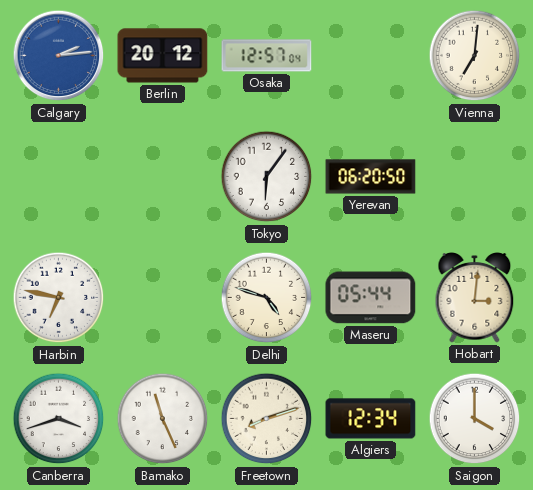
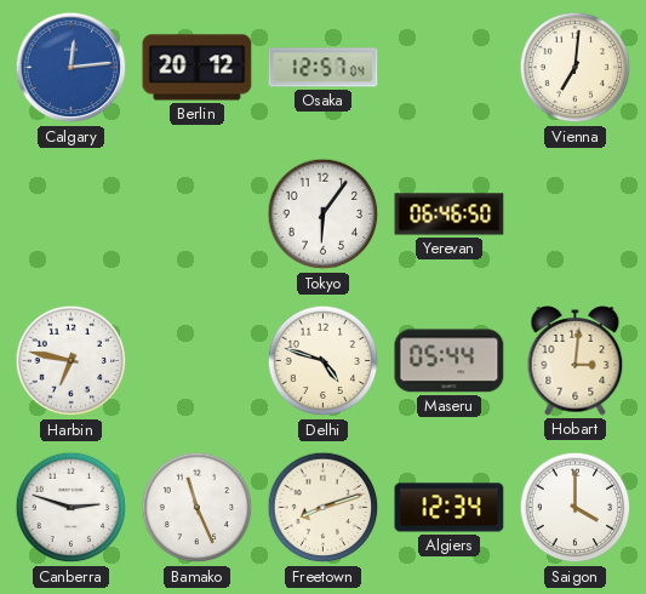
Calgary: 2:14 -> 12:14 (72, 68)
Yerevan: 06:20 -> 06:46 (450, 215)
Canberra: 3:42 -> 2:48 (72, 508)
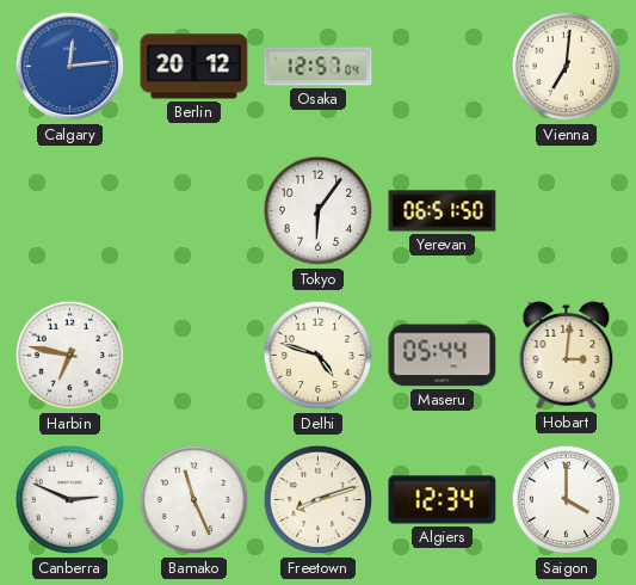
Yerevan: 06:46 -> 06:51 (443, 211)
Canberra: 2:48 -> 2:49 (70, 500)
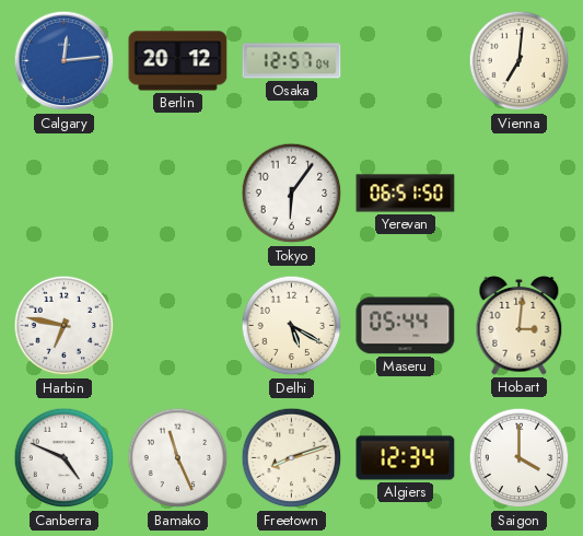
Delhi: 4:48 -> 5:20 (292, 326)
Canberra: 2:49 -> 4:49 (65, 458)
